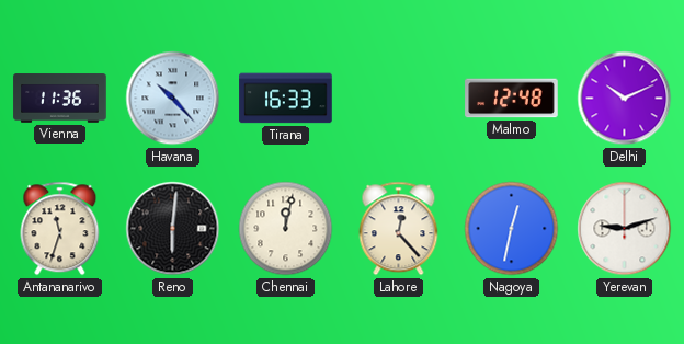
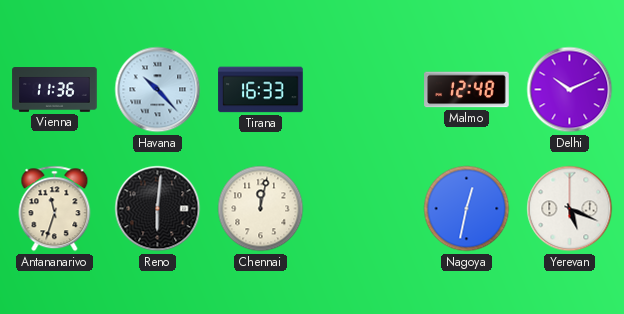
Lahore: 12:23 -> none (399, 229)
Yerevan: 9:12 -> 5:19 (570, 209)
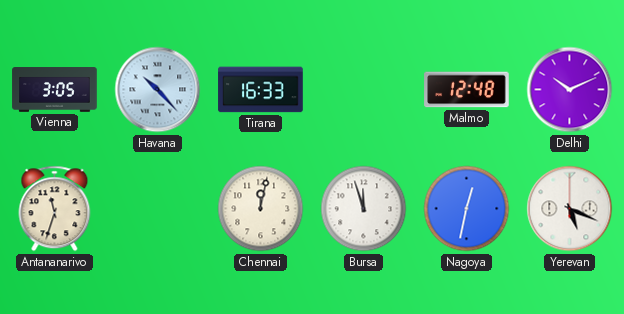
Vienna: 11:36 -> 3:05 (55, 90)
Reno: 6:01 -> none (158, 209)
Bursa: none -> 11:57 (364, 209)
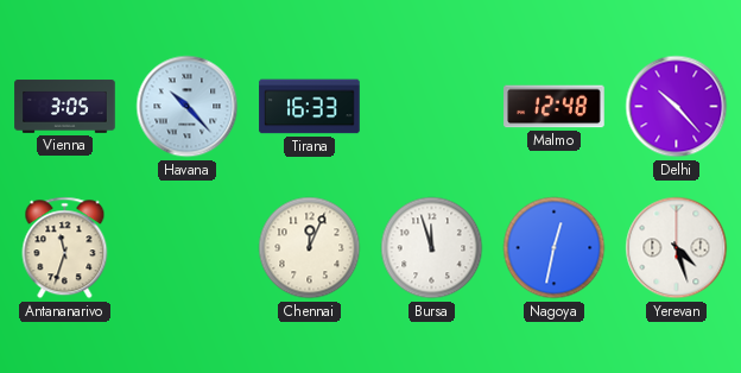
Delhi: 10:11 -> 10:23 (677, 107)
Chennai: 12:02 -> 12:04 (310, 248)
Yerevan: 5:19 -> 4:27 (677, 248)
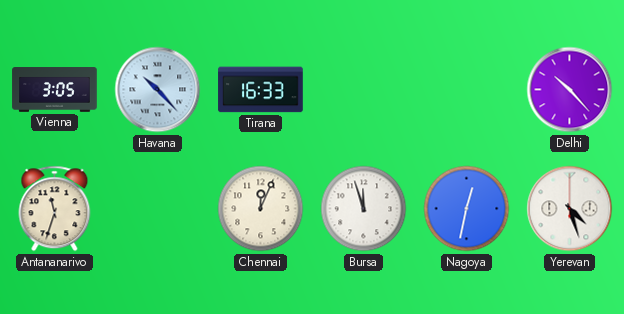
Malmo: 12:48 -> none (555, 107)
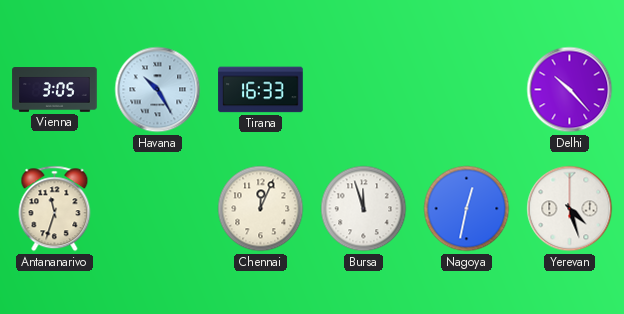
Havana: 10:23 -> 10:25 (158, 90)
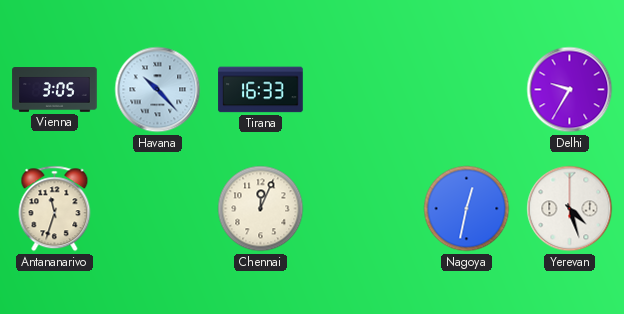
Havana: 10:25 -> 10:23 (158, 90)
Delhi: 10:23 -> 9:35 (570, 90)
Bursa: 11:57 -> none (364, 209)
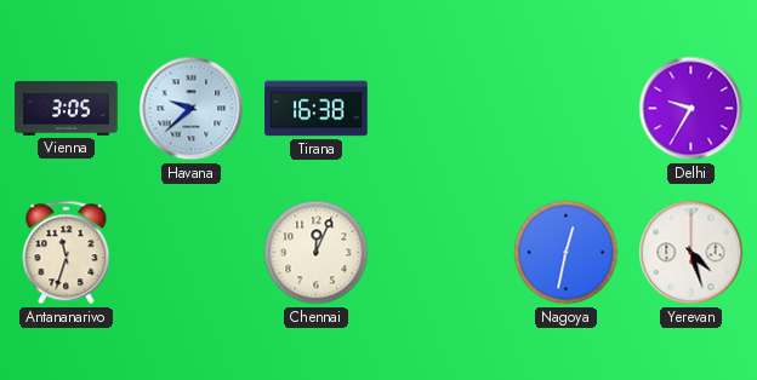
Havana: 10:23 -> 9:38 (192, 109)
Tirana: 16:33 -> 16:38 (317, 109)
